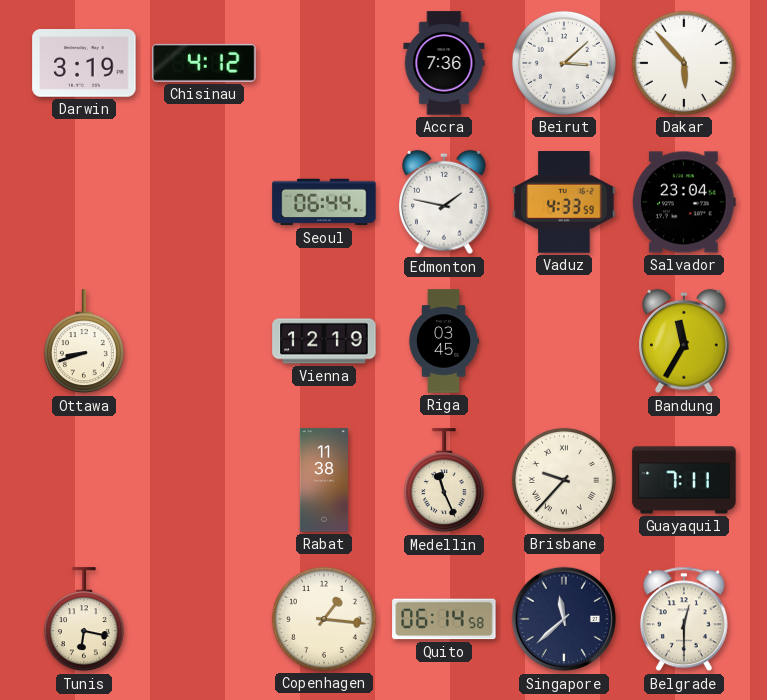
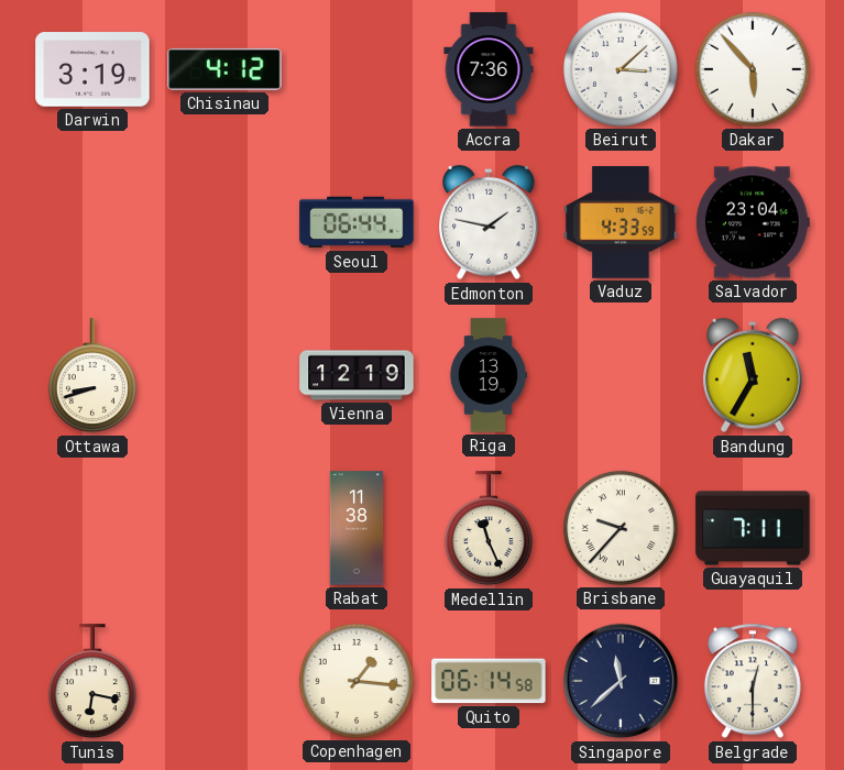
Riga: 03:45 -> 13:19 (487, 375)
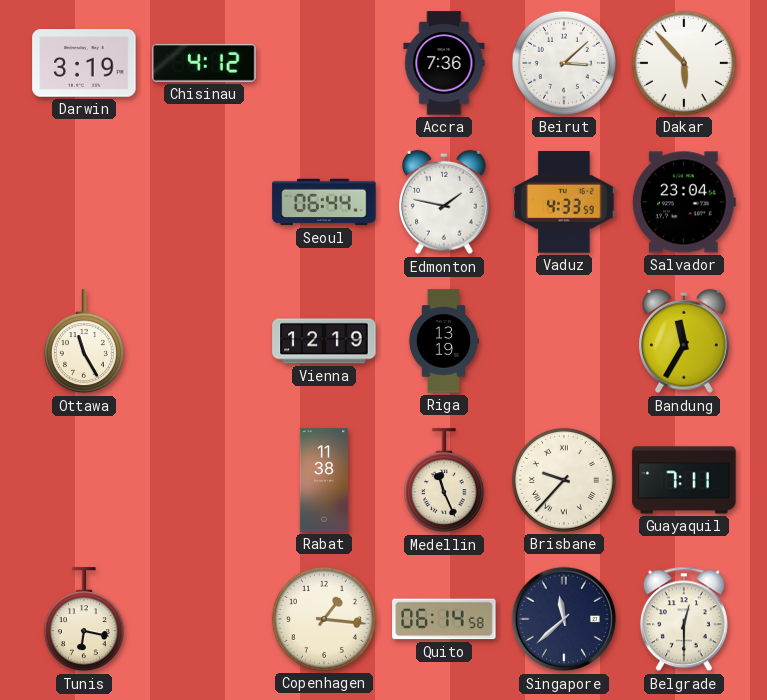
Ottawa: 8:42 -> 11:25 (84, 342)
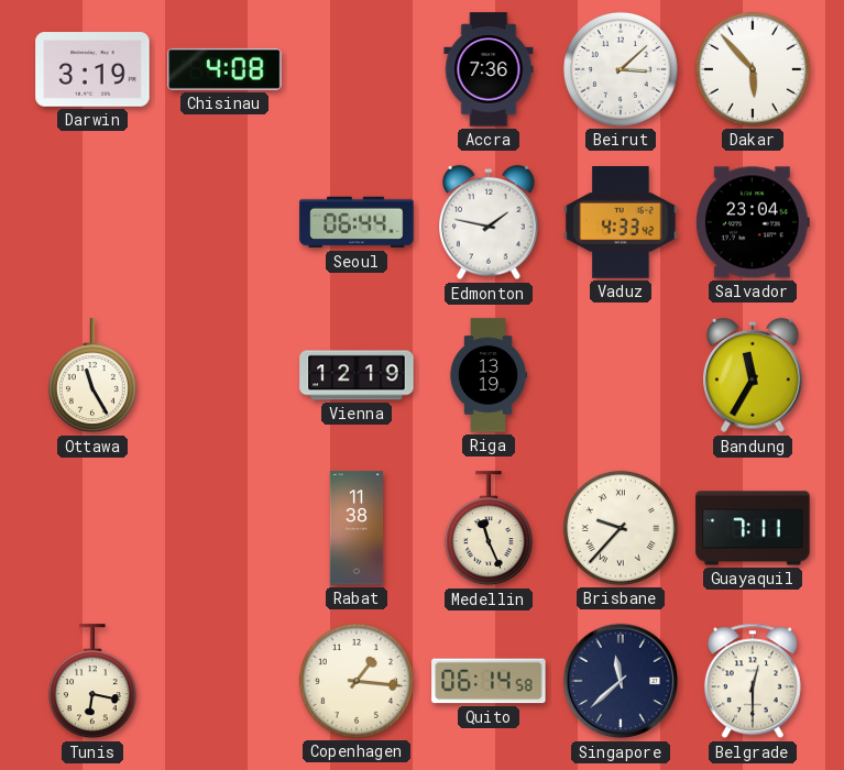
Chisinau: 4:12 -> 4:08 (224, 69)
Vaduz: 4:33:59 -> 4:33:42 (621, 222)
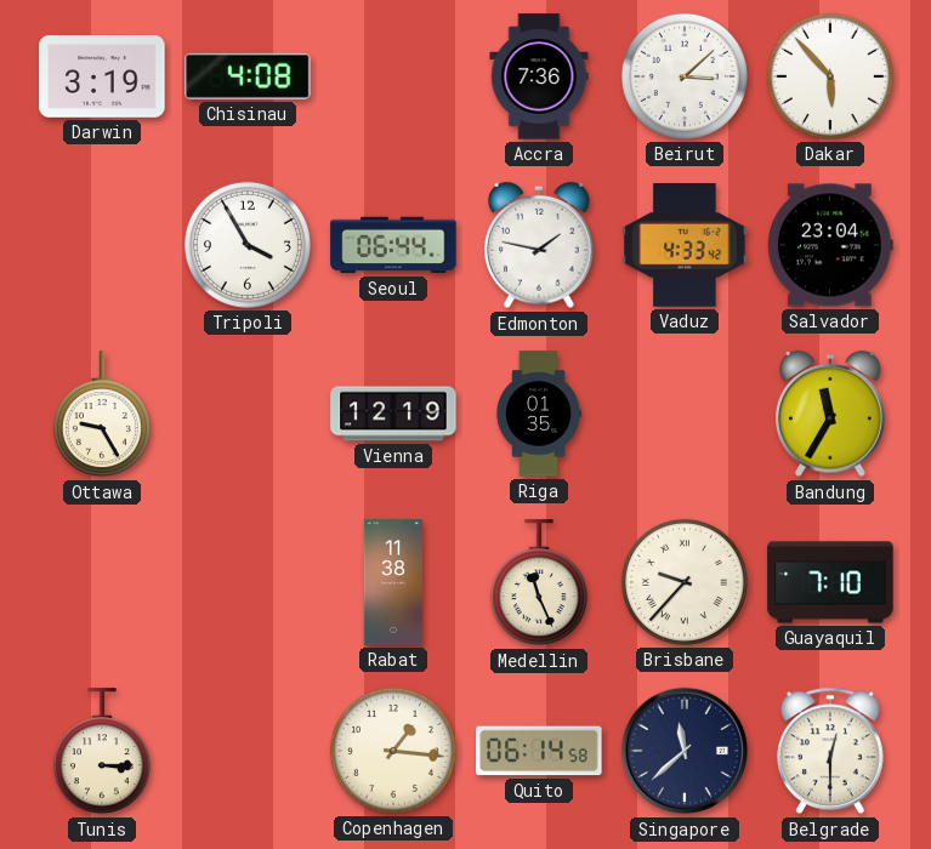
Tripoli: none -> 3:55 (248, 245)
Ottawa: 11:25 -> 9:25 (102, 415)
Riga: 13:19 -> 01:35 (538, 414)
Guayaquil: 7:11 -> 7:10 (830, 582)
Tunis: 6:17 -> 3:15 (102, 752)
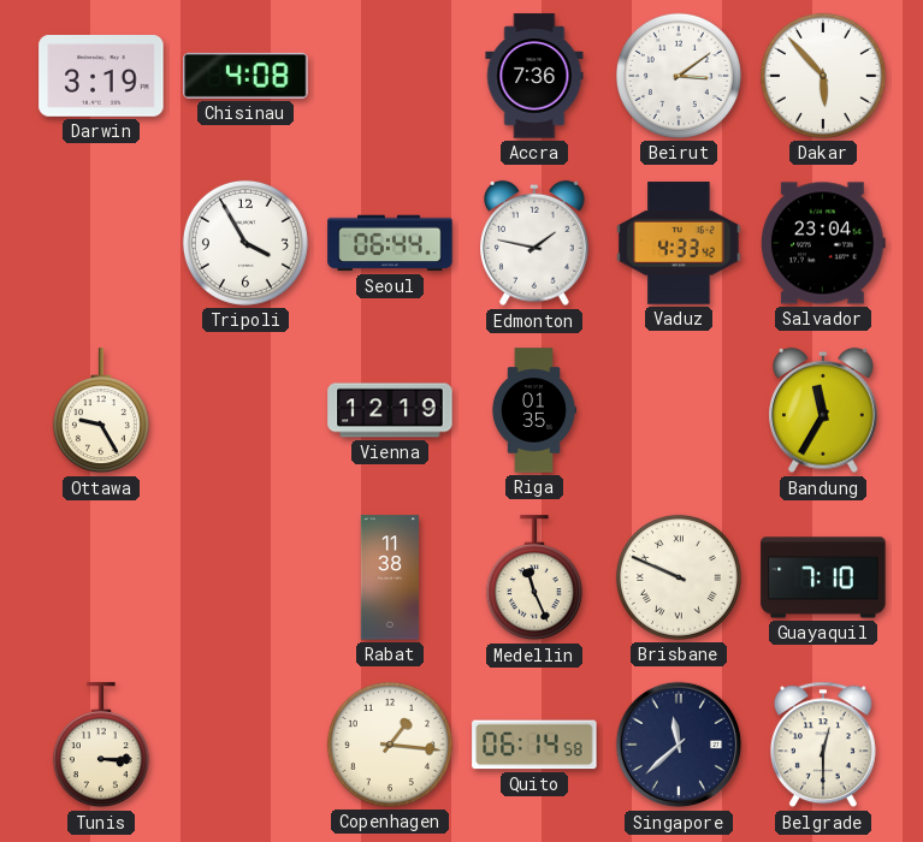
Beirut: 3:08 -> 3:09 (679, 76)
Brisbane: 9:37 -> 9:49 (679, 577)
